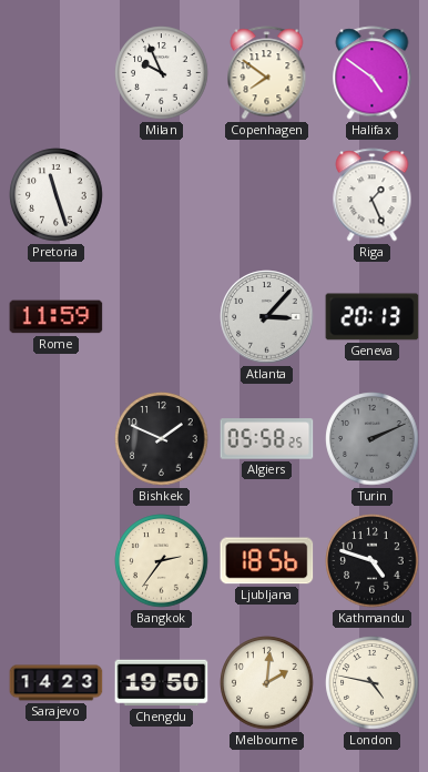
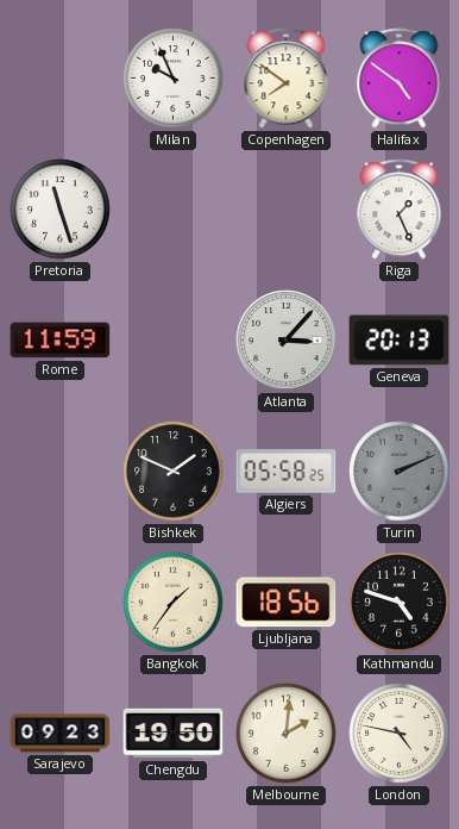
Bangkok: 2:36 -> 1:36 (174, 603)
Sarajevo: 14:23 -> 09:23 (61, 734)
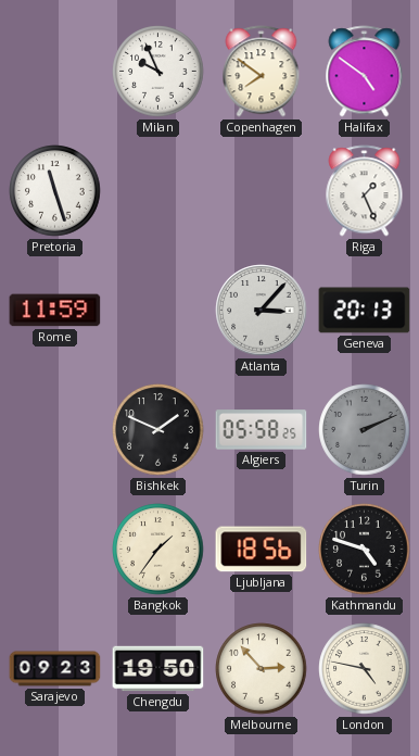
Melbourne: 2:01 -> 2:53 (262, 669)
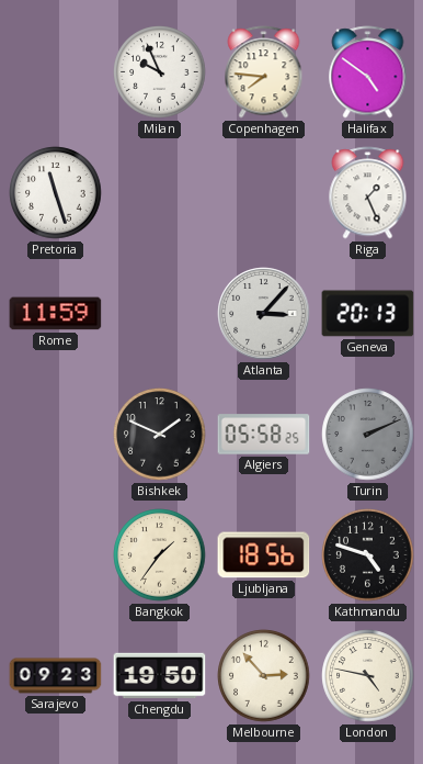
Copenhagen: 7:51 -> 7:46 (264, 72)
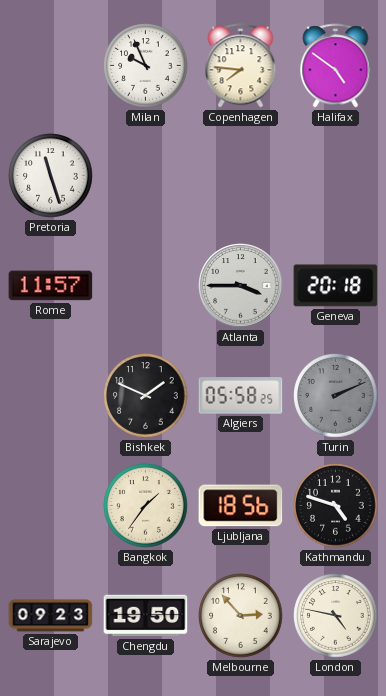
Riga: 1:26 -> none (368, 193)
Rome: 11:59 -> 11:57 (51, 286)
Atlanta: 3:07 -> 3:45 (241, 286)
Geneva: 20:13 -> 20:18 (336, 286)
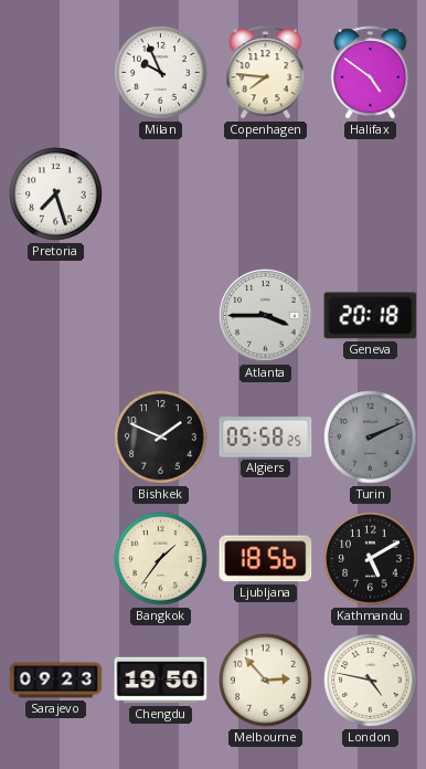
Pretoria: 11:27 -> 7:27 (56, 194)
Rome: 11:57 -> none (51, 286)
Kathmandu: 4:48 -> 5:10 (371, 559)
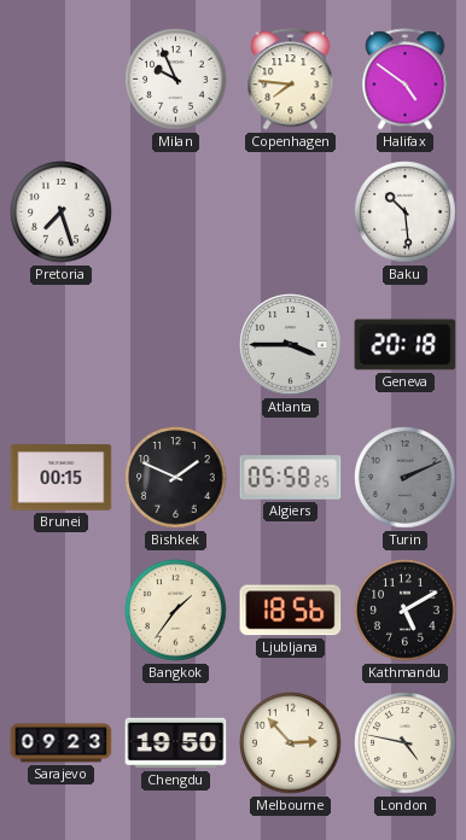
Baku: none -> 10:29 (406, 212)
Brunei: none -> 00:15 (62, 478)
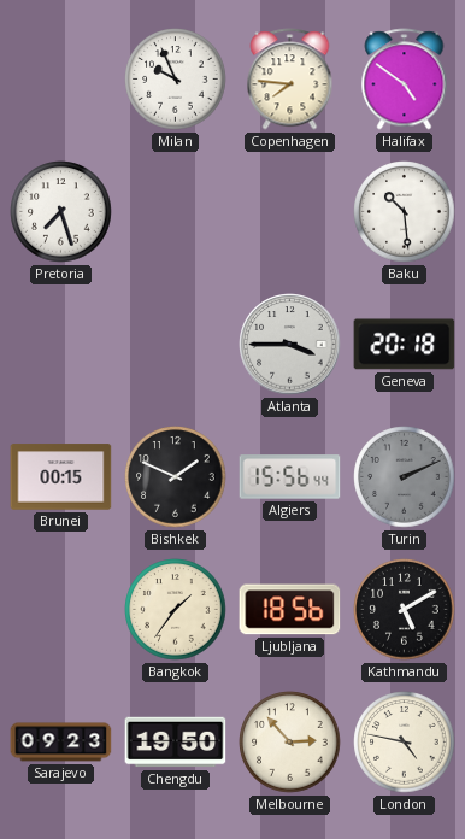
Algiers: 05:58 -> 15:56 (290, 477)
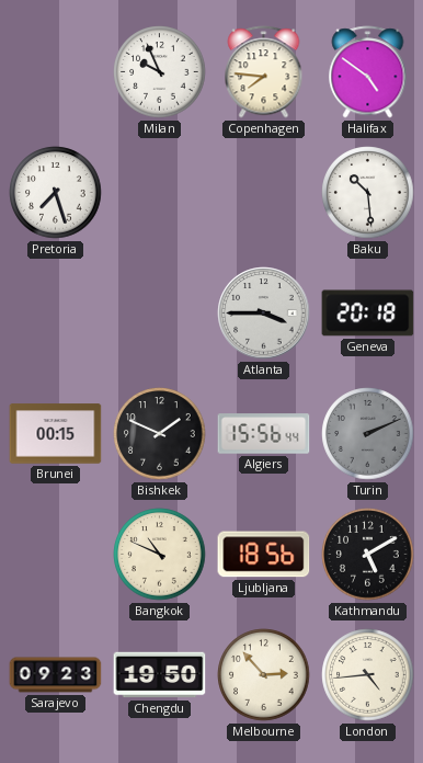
Bangkok: 1:36 -> 10:49 (160, 555)
London: 4:47 -> 4:44 (368, 675)
